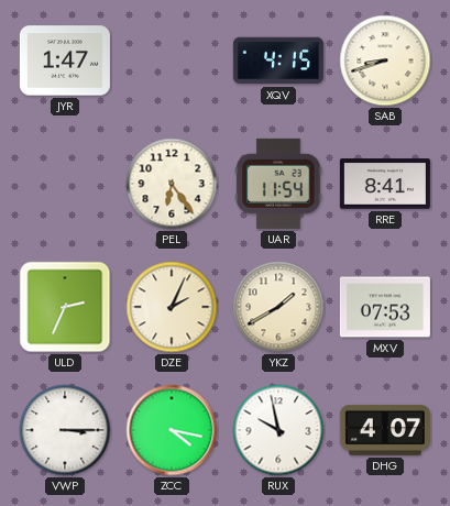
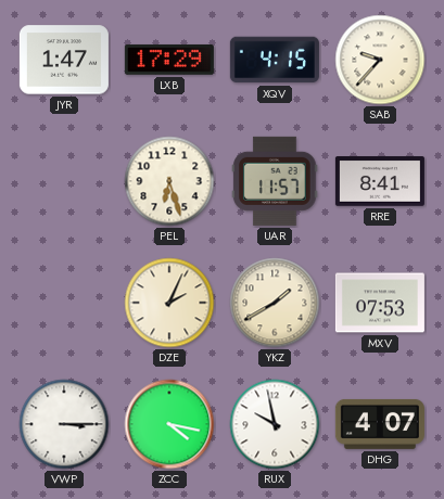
LXB: none -> 17:29 (169, 60)
SAB: 8:42 -> 9:37 (380, 60)
PEL: 6:24 -> 6:27 (169, 181)
UAR: 11:54 -> 11:57 (275, 181)
ULD: 2:34 -> none (65, 307)
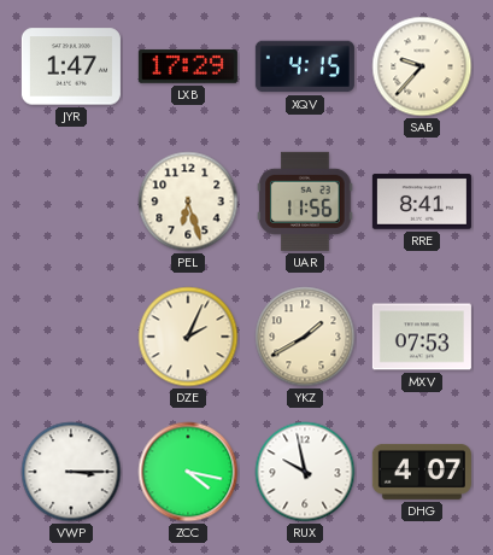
UAR: 11:57 -> 11:56 (305, 201)
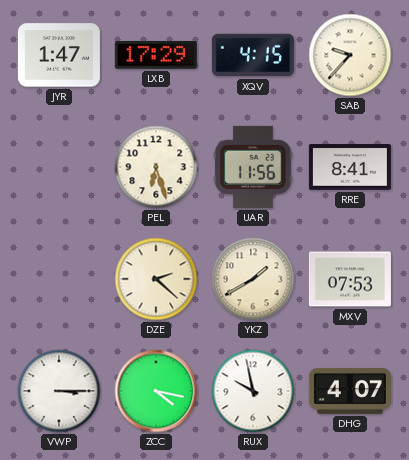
DZE: 2:04 -> 2:22 (156, 279)
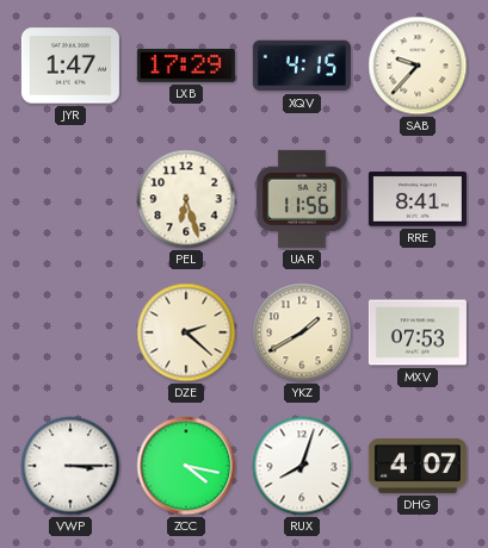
RUX: 9:58 -> 8:03 (302, 466)
